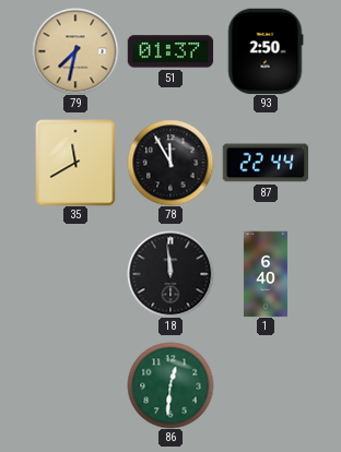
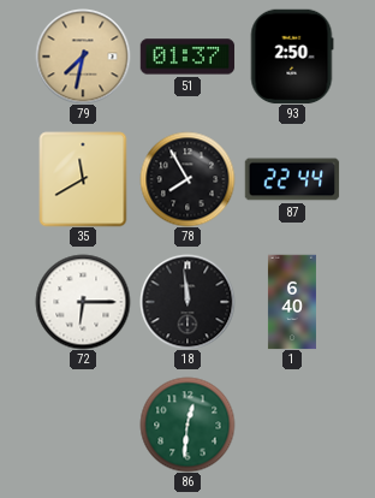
78: 11:55 -> 7:55 (187, 179)
72: none -> 6:15 (83, 302)
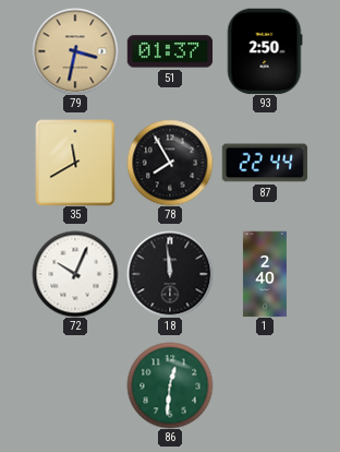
79: 7:32 -> 3:32 (75, 51)
72: 6:15 -> 10:04 (75, 274)
1: 6:40 -> 2:40 (265, 274)
